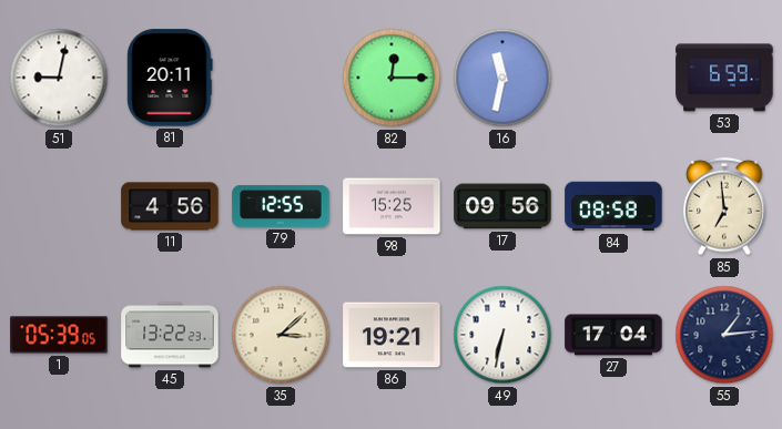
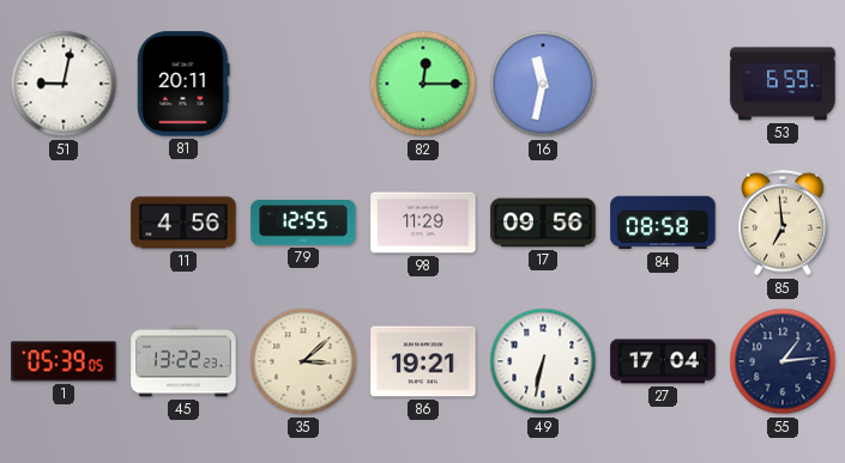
98: 15:25 -> 11:29 (423, 223)
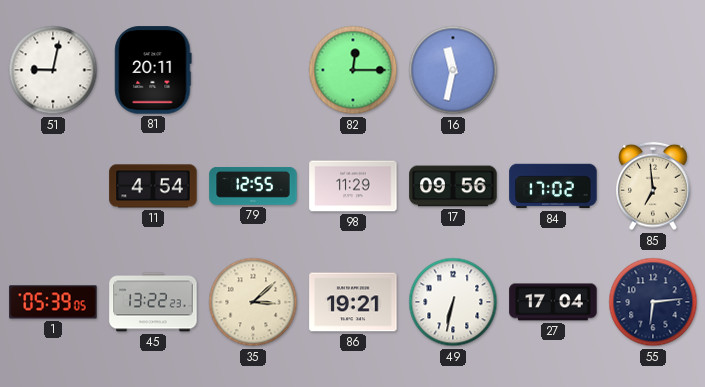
53: 6:59 -> none (783, 84)
11: 4:56 -> 4:54 (153, 186)
84: 08:58 -> 17:02 (553, 186)
55: 1:14 -> 6:14 (653, 302)
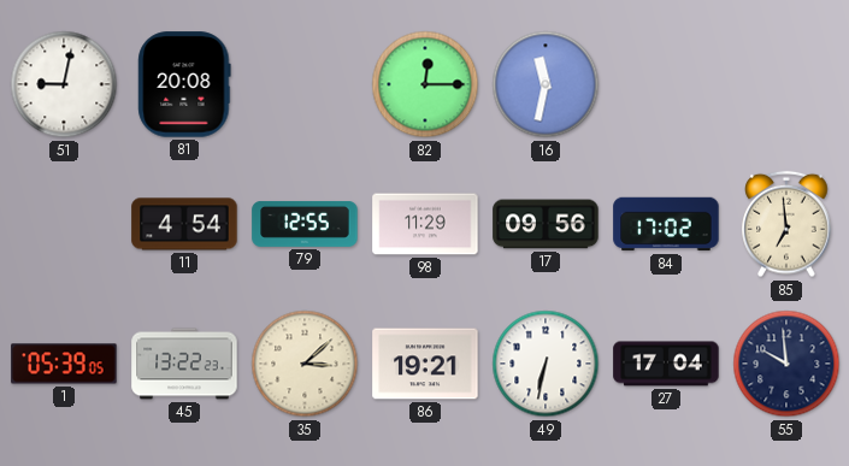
81: 20:11 -> 20:08 (184, 84)
55: 6:14 -> 9:59 (786, 364)
